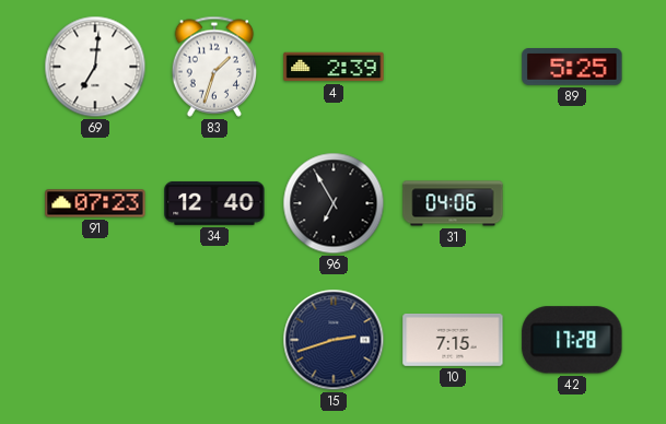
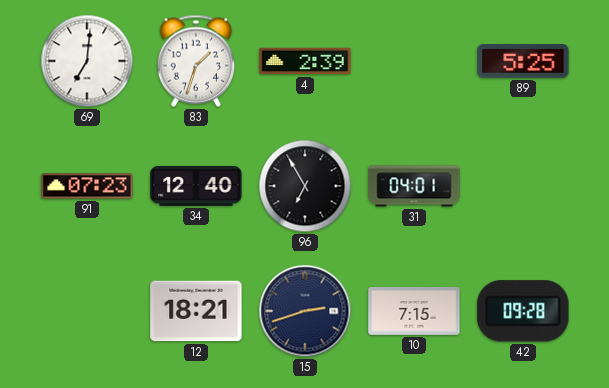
31: 04:06 -> 04:01 (414, 186)
12: none -> 18:21 (196, 311)
42: 17:28 -> 09:28 (523, 311)
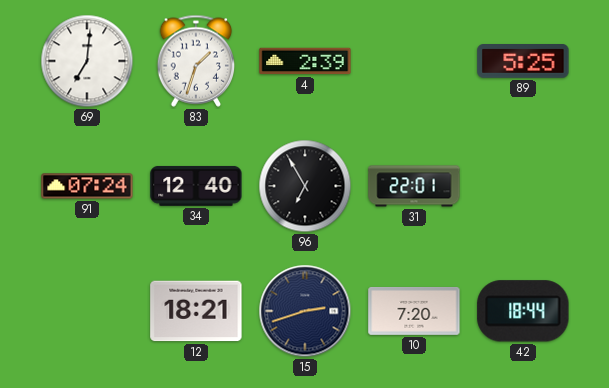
91: 07:23 -> 07:24 (87, 186)
31: 04:01 -> 22:01 (414, 186)
10: 7:15 -> 7:20 (414, 311)
42: 09:28 -> 18:44 (523, 311)
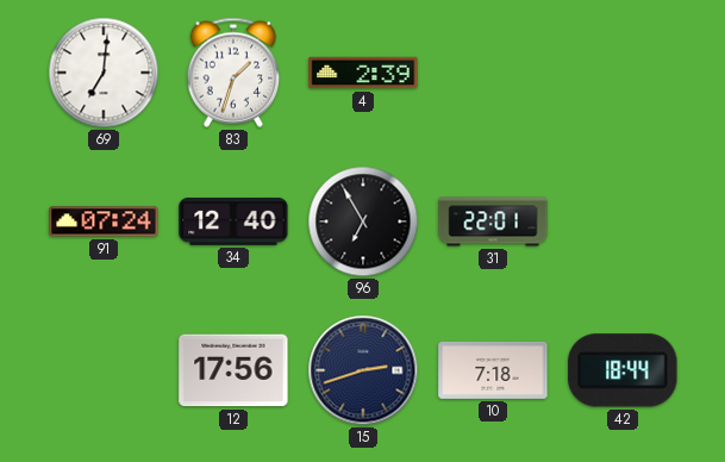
89: 5:25 -> none (523, 62)
12: 18:21 -> 17:56 (233, 370)
10: 7:20 -> 7:18 (493, 370)
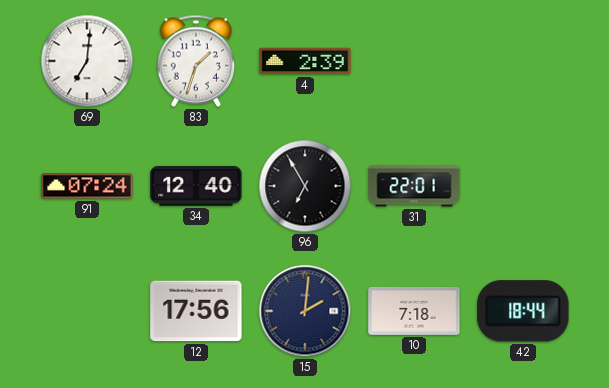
15: 2:42 -> 2:01 (305, 311)
